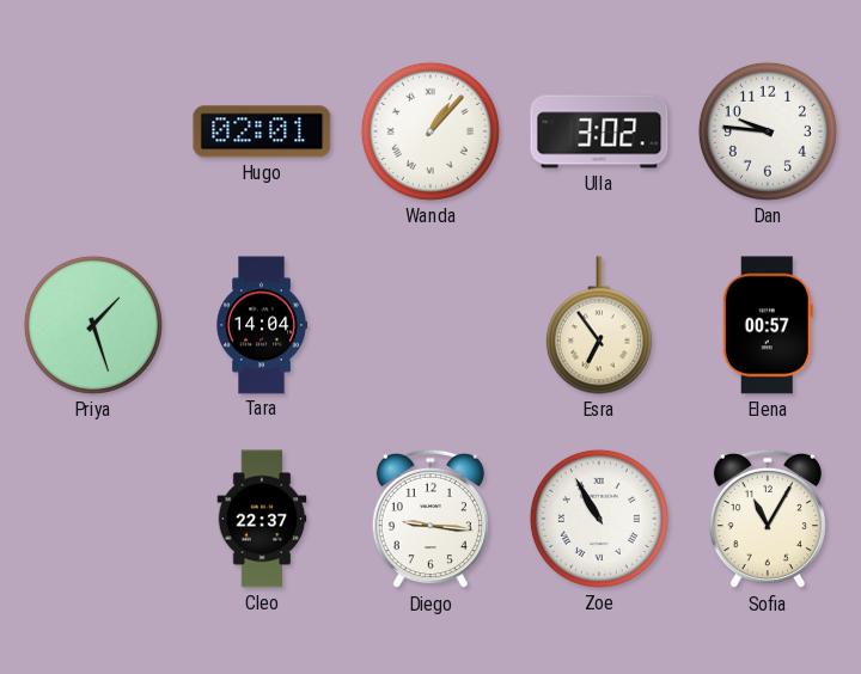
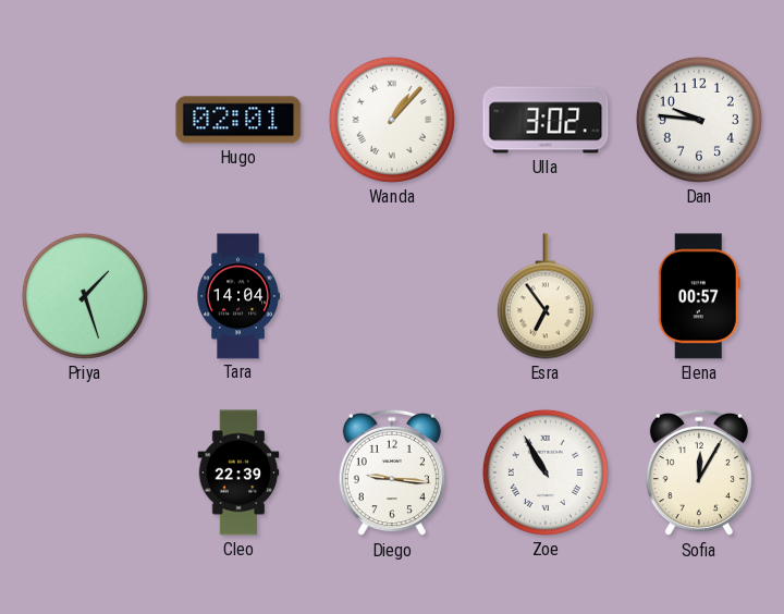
Cleo: 22:37 -> 22:39 (238, 472)
Sofia: 11:05 -> 12:05 (699, 472)
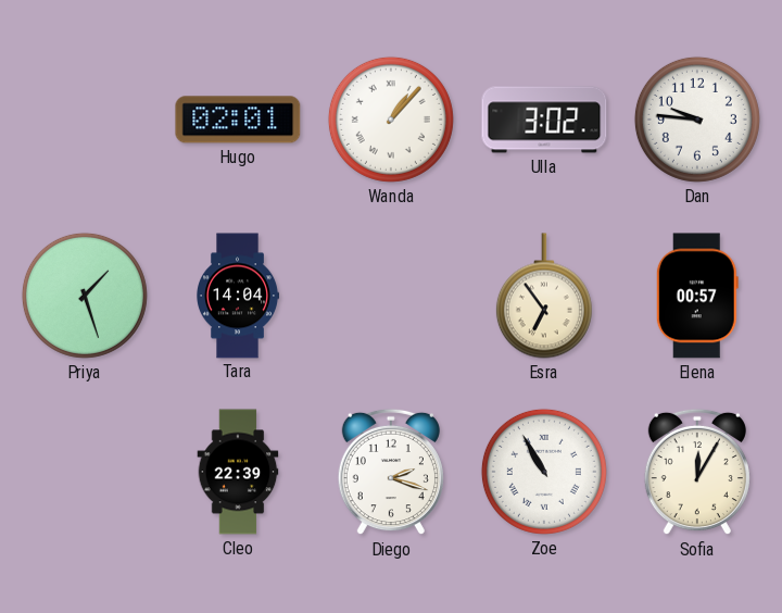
Diego: 9:16 -> 2:18 (391, 472)
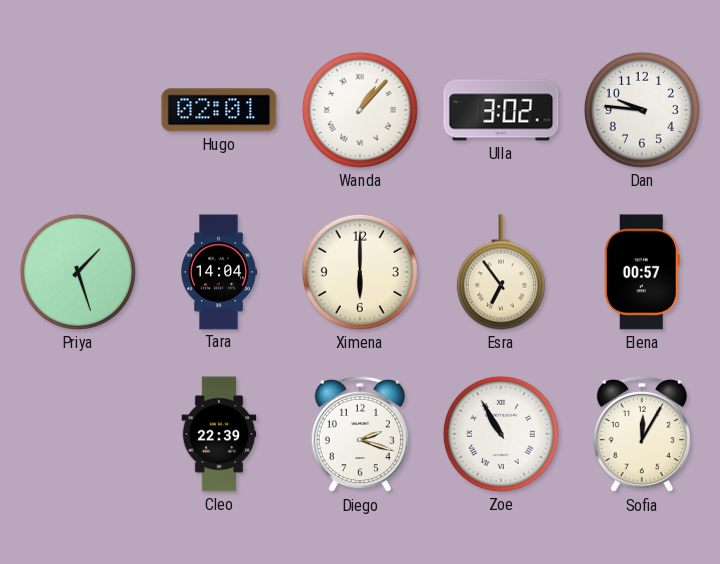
Ximena: none -> 6:00 (360, 272)
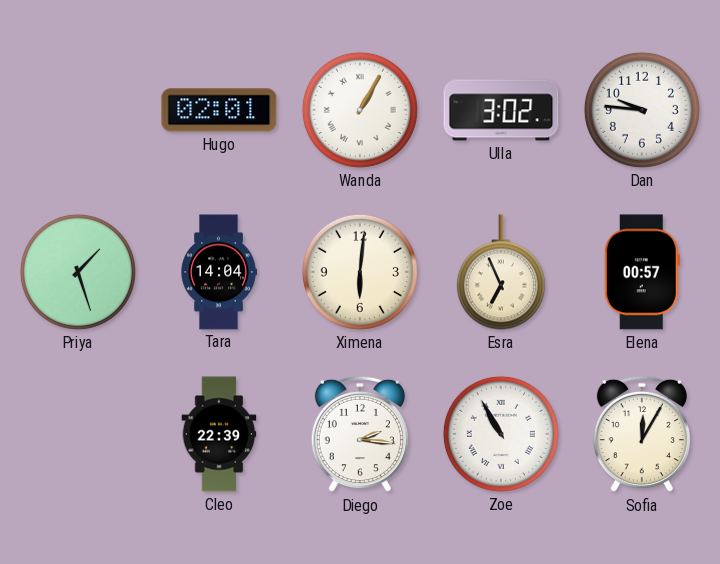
Wanda: 1:07 -> 1:05 (360, 110)
Ximena: 6:00 -> 6:01 (360, 272)
Esra: 6:54 -> 6:56 (501, 272)
Diego: 2:18 -> 2:16 (360, 434)
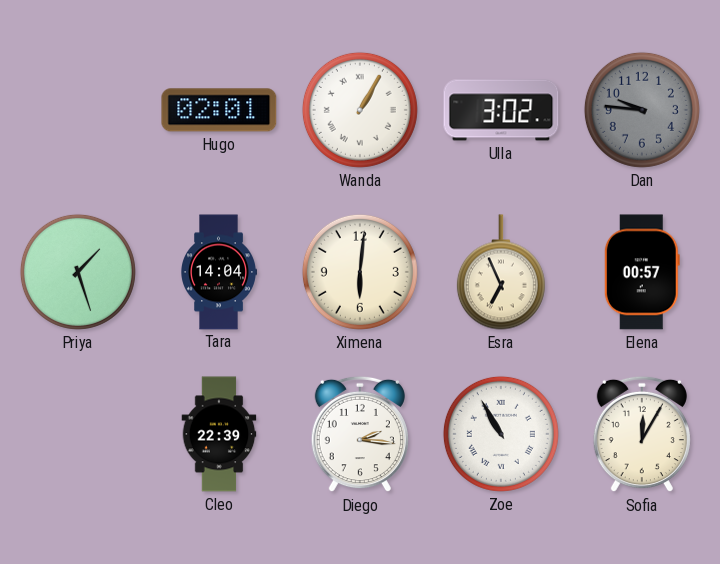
Dan dial: white -> grey (642, 110)
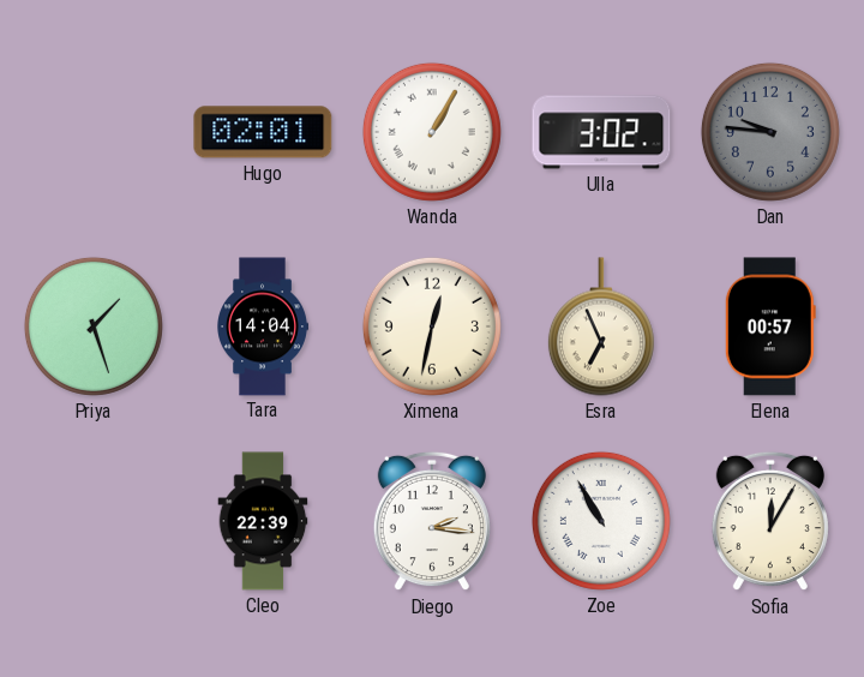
Ximena: 6:01 -> 12:32 (432, 326)
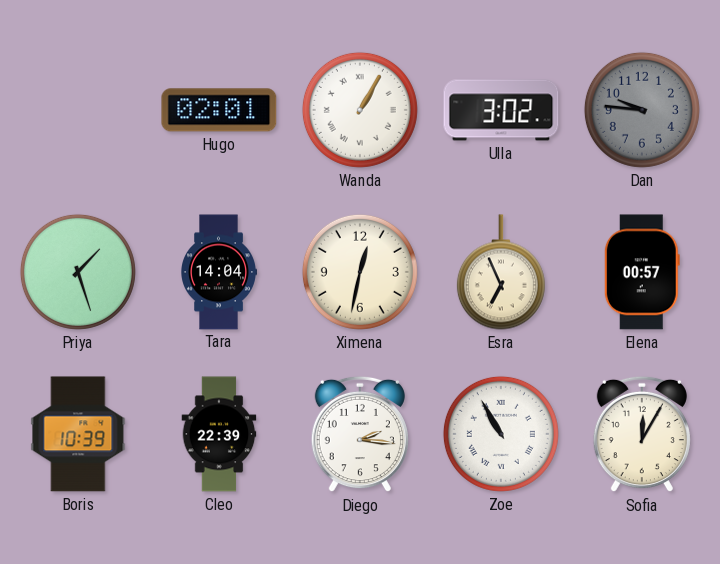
Boris: none -> 10:39 (78, 434)
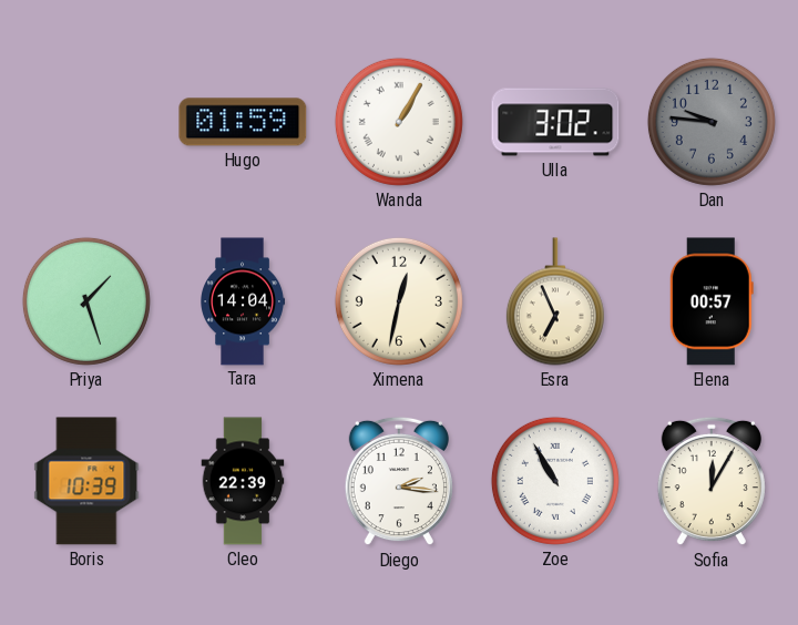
Hugo: 02:01 -> 01:59 (243, 122)
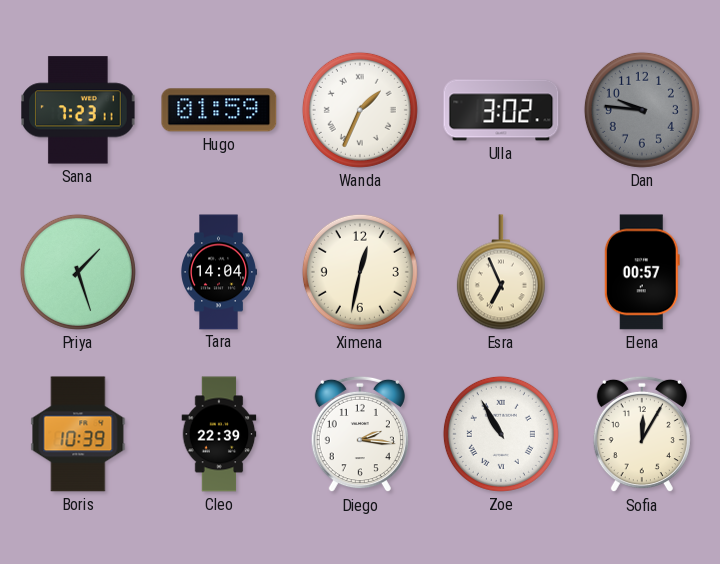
Sana: none -> 7:23 (78, 110)
Wanda: 1:05 -> 1:34 (360, 110)
